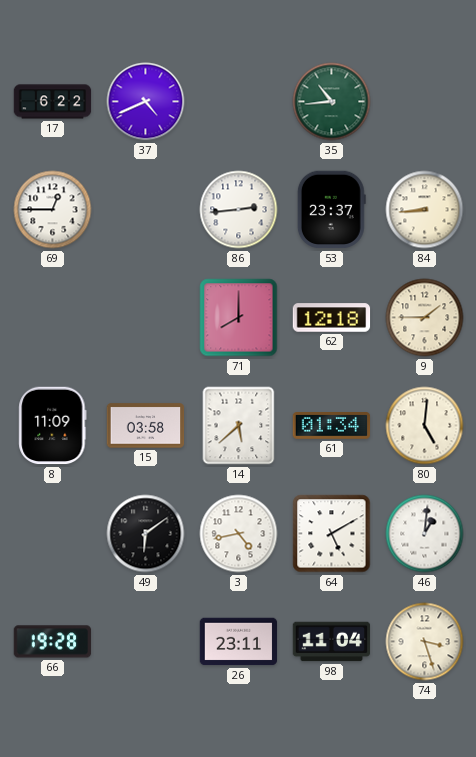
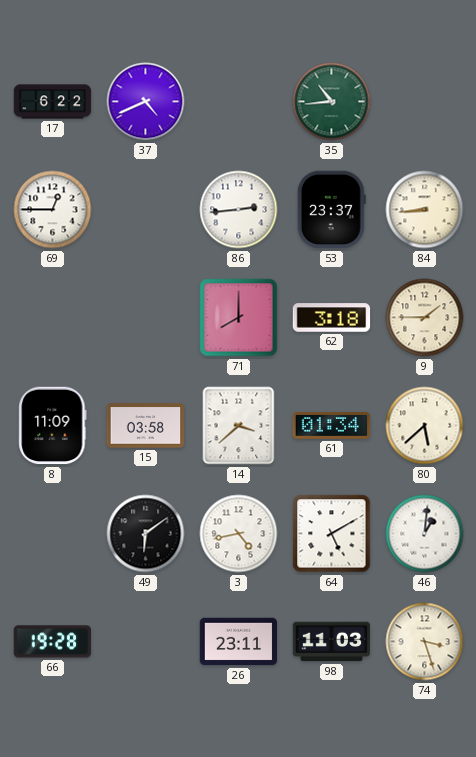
62: 12:18 -> 3:18 (332, 318)
14: 5:38 -> 3:38 (239, 426)
80: 5:01 -> 5:38 (425, 426)
98: 11:04 -> 11:03 (332, 642)
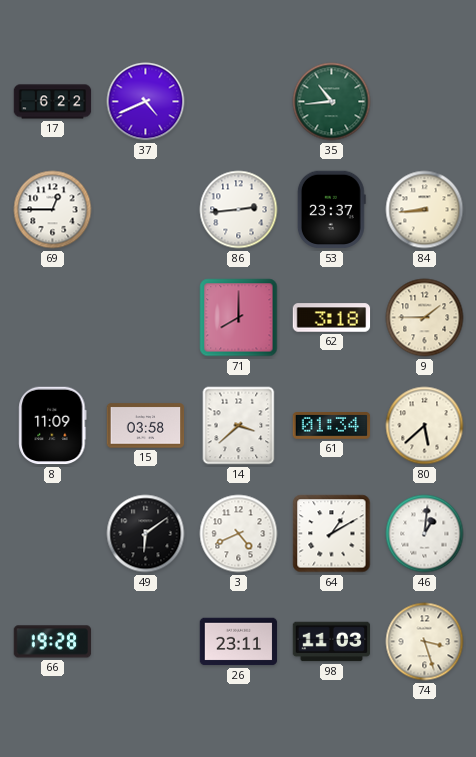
3: 4:43 -> 4:41 (239, 534)
64: 5:10 -> 1:10 (332, 534)
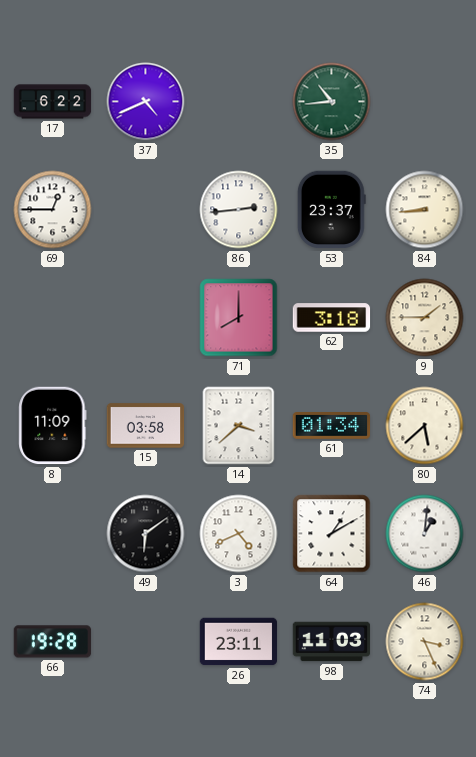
74: 3:27 -> 3:26 (425, 642)
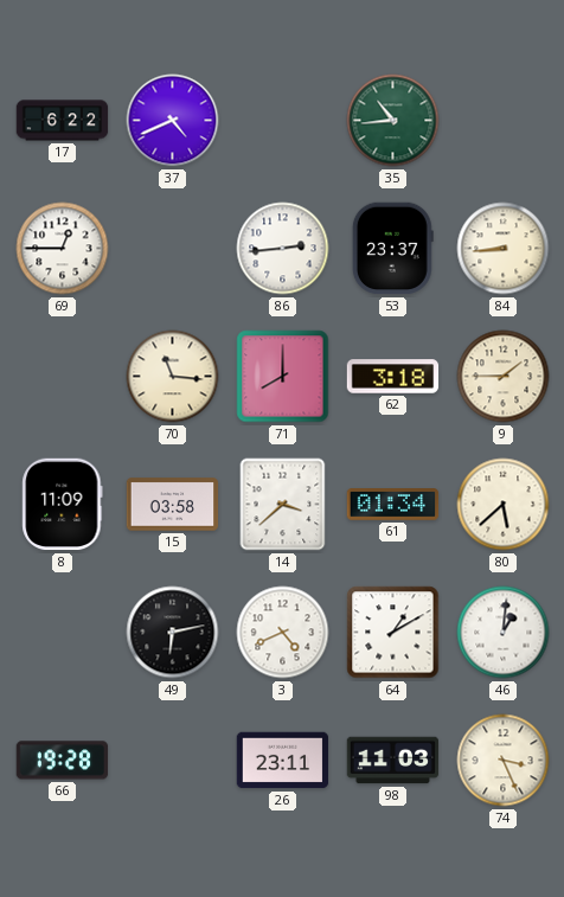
70: none -> 11:16 (173, 377)
49: 6:09 -> 6:13 (173, 633)
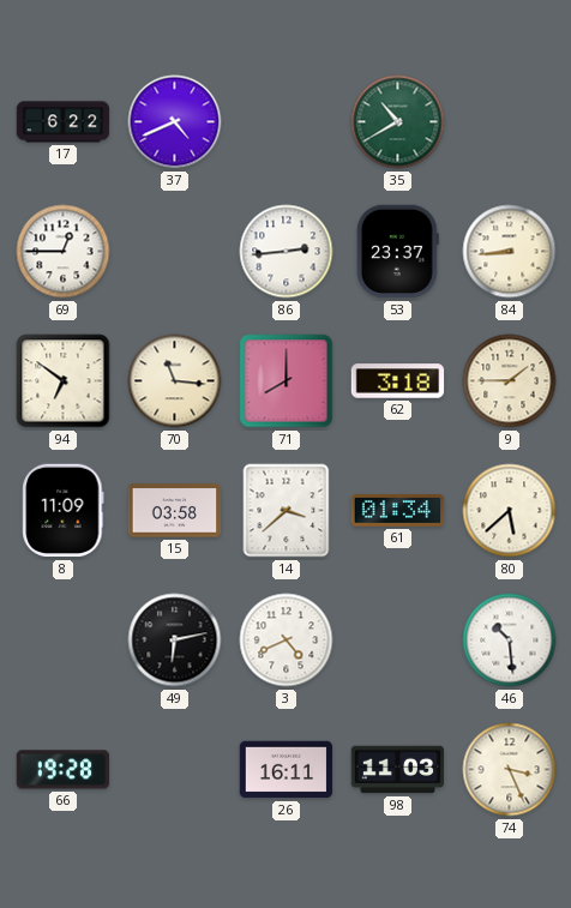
35: 10:44 -> 10:40 (398, 122)
94: none -> 6:51 (64, 381)
64: 1:10 -> none (393, 633)
46: 1:01 -> 10:29 (510, 641)
26: 23:11 -> 16:11 (287, 770)
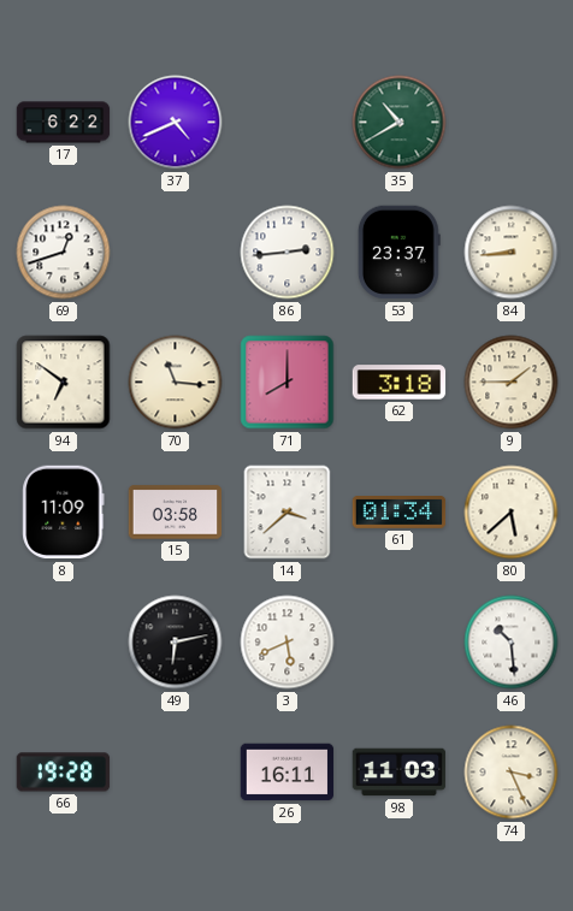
69: 12:45 -> 12:42 (64, 253)
3: 4:41 -> 5:41 (288, 643)
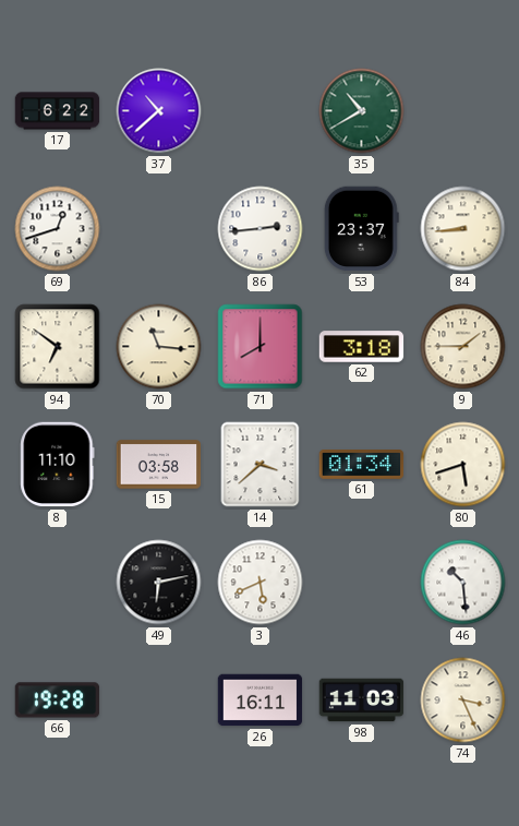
37: 4:41 -> 10:38 (159, 111)
8: 11:09 -> 11:10 (58, 465)
80: 5:38 -> 5:42 (463, 465)
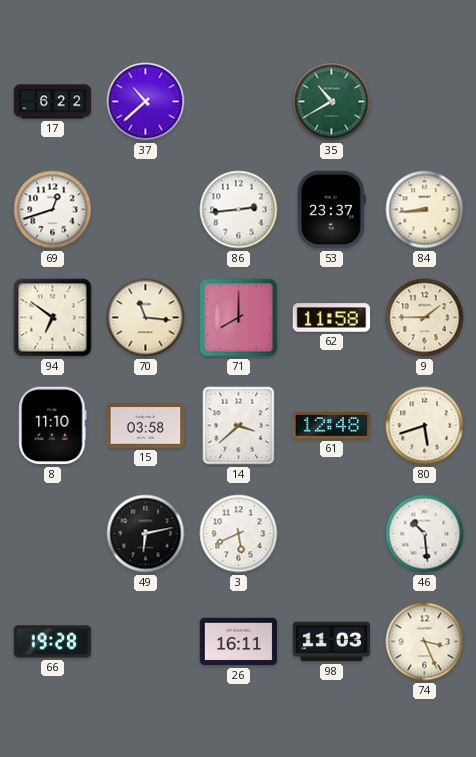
62: 3:18 -> 11:58 (332, 318)
61: 01:34 -> 12:48 (332, 426)
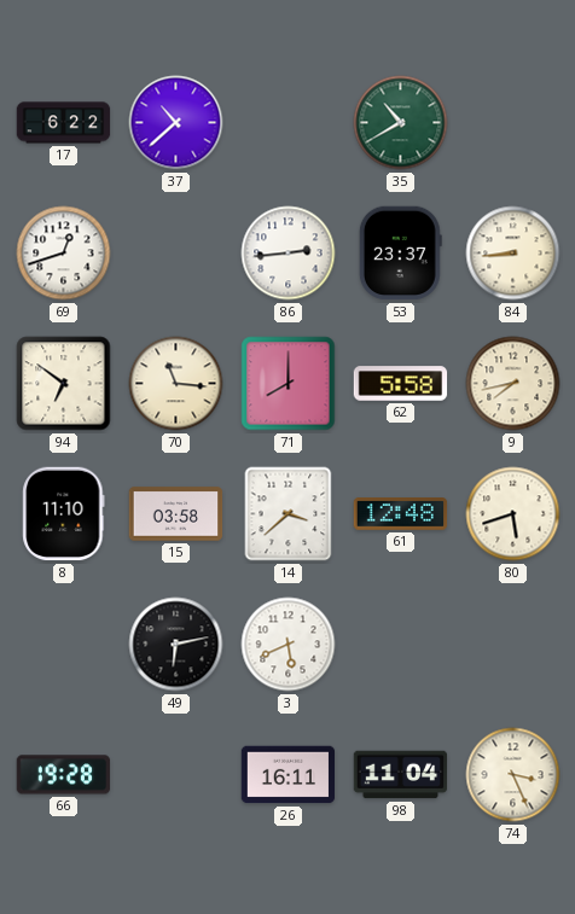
62: 11:58 -> 5:58 (401, 384)
9: 1:45 -> 7:43 (513, 384)
46: 10:29 -> none (425, 534)
98: 11:03 -> 11:04 (401, 775)
